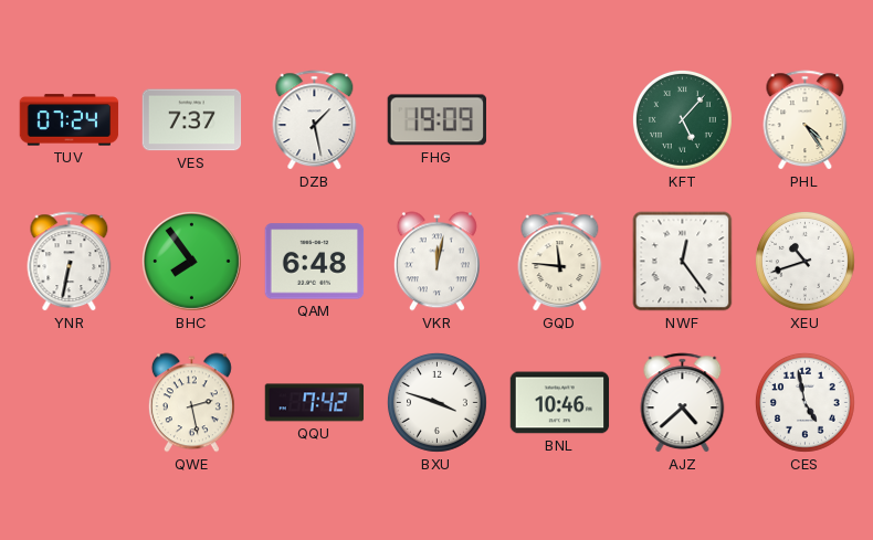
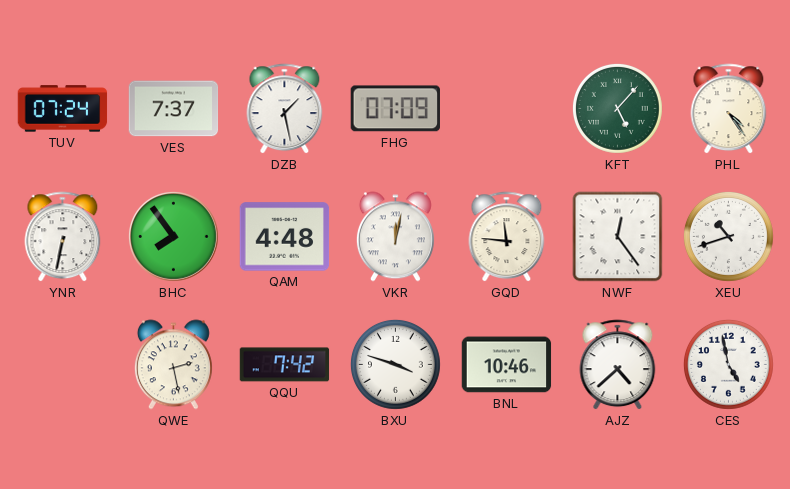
FHG: 19:09 -> 07:09 (395, 109)
QAM: 6:48 -> 4:48 (285, 237)
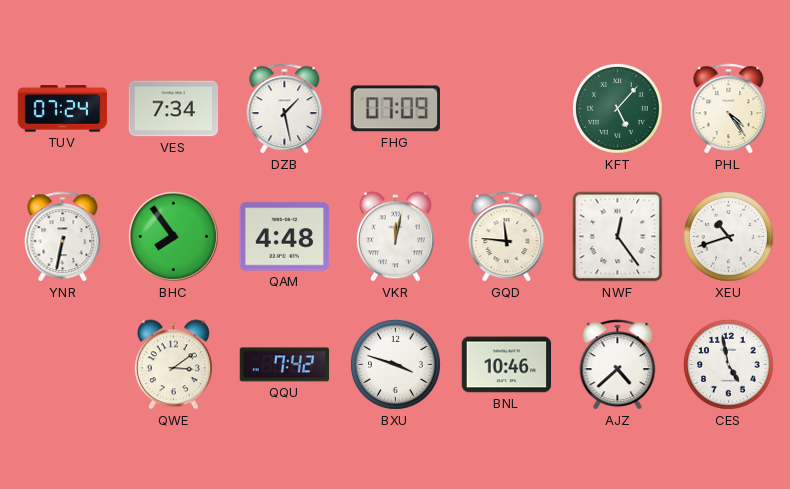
VES: 7:37 -> 7:34 (174, 109)
QWE: 2:28 -> 3:09 (173, 365)
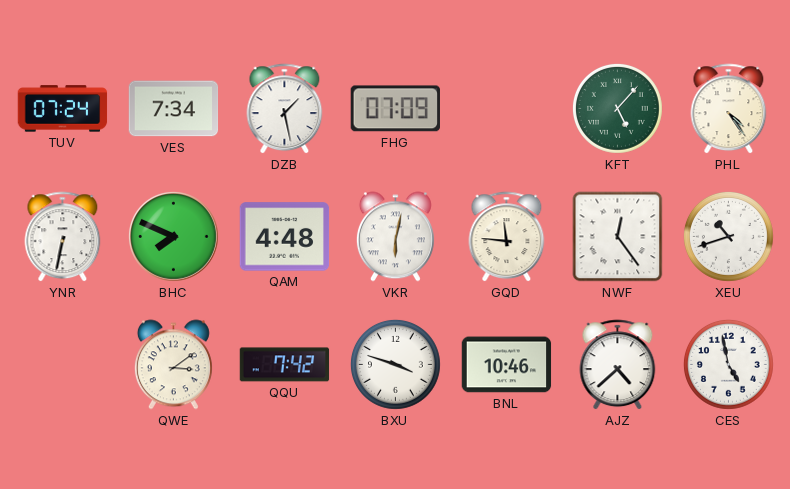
BHC: 7:54 -> 7:49 (173, 236)
VKR: 12:02 -> 6:02 (395, 237)
